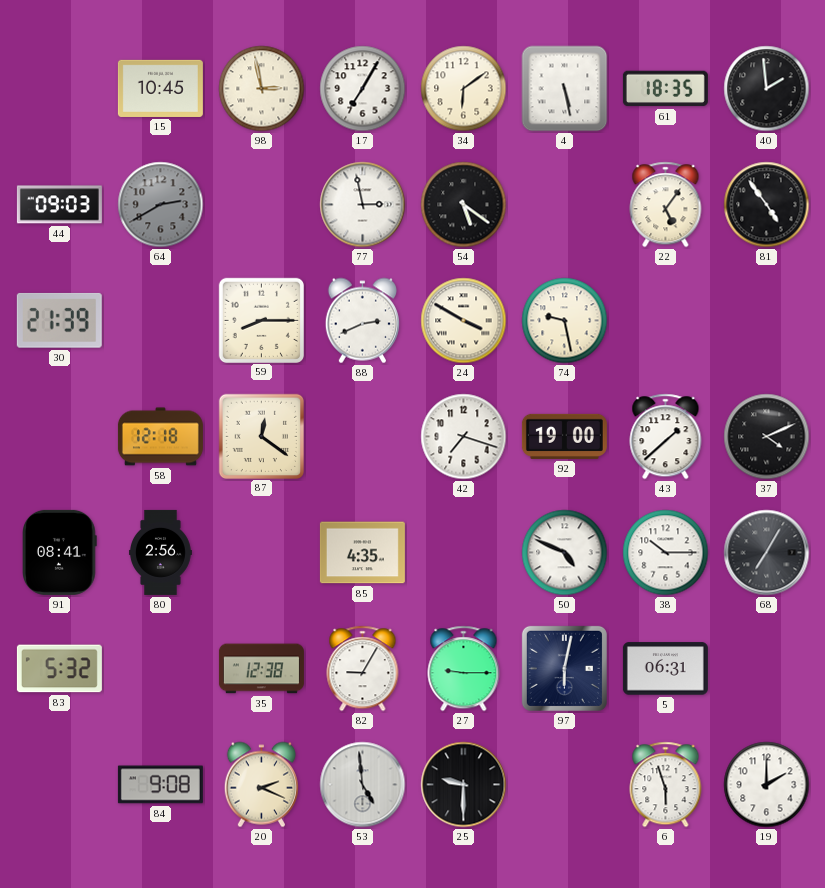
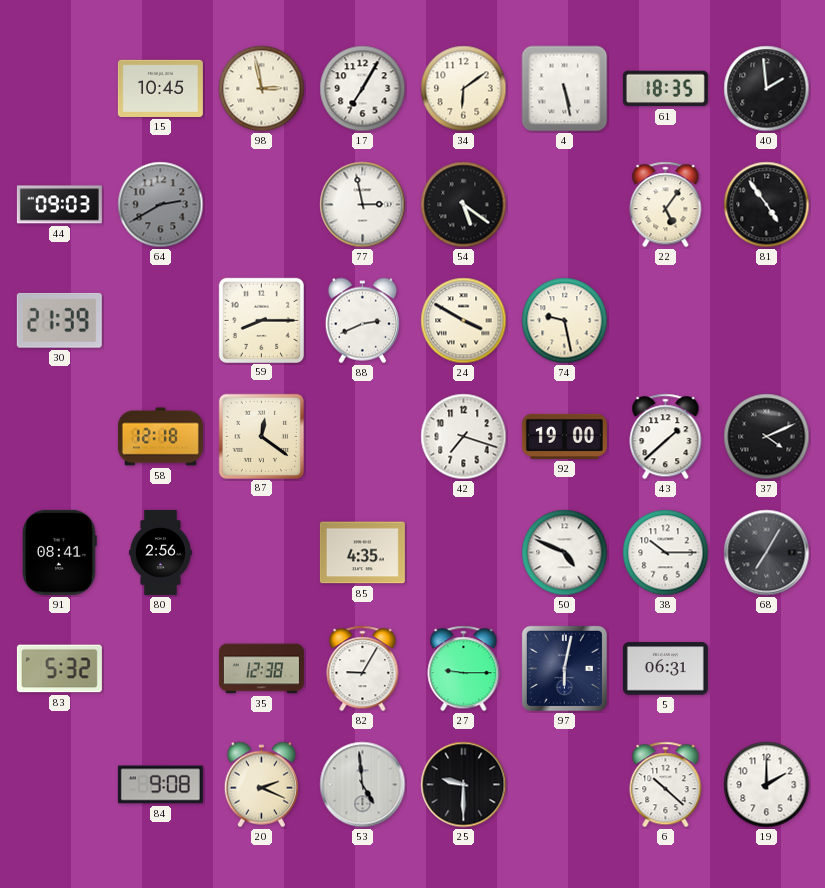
6: 5:57 -> 10:22 (666, 785)
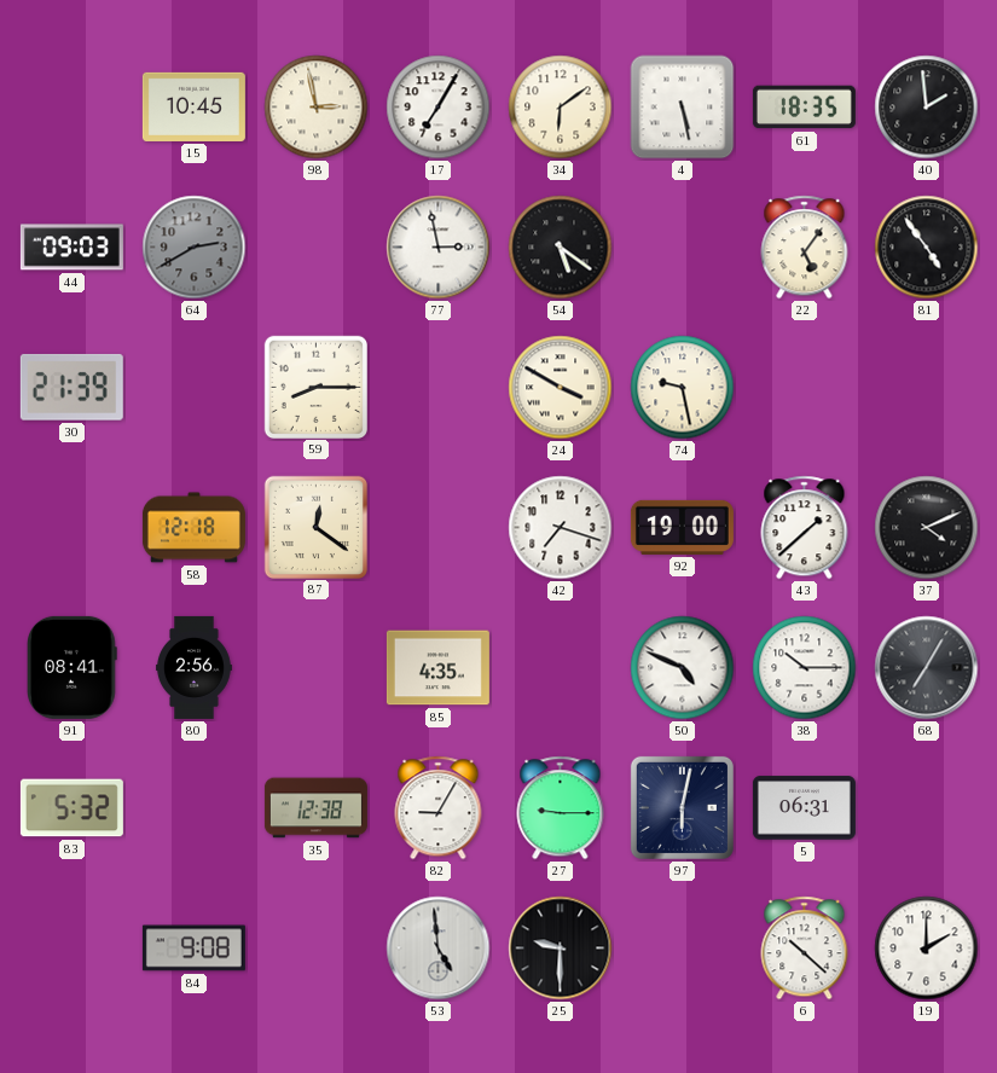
88: 2:41 -> none (362, 321)
20: 2:19 -> none (261, 785)
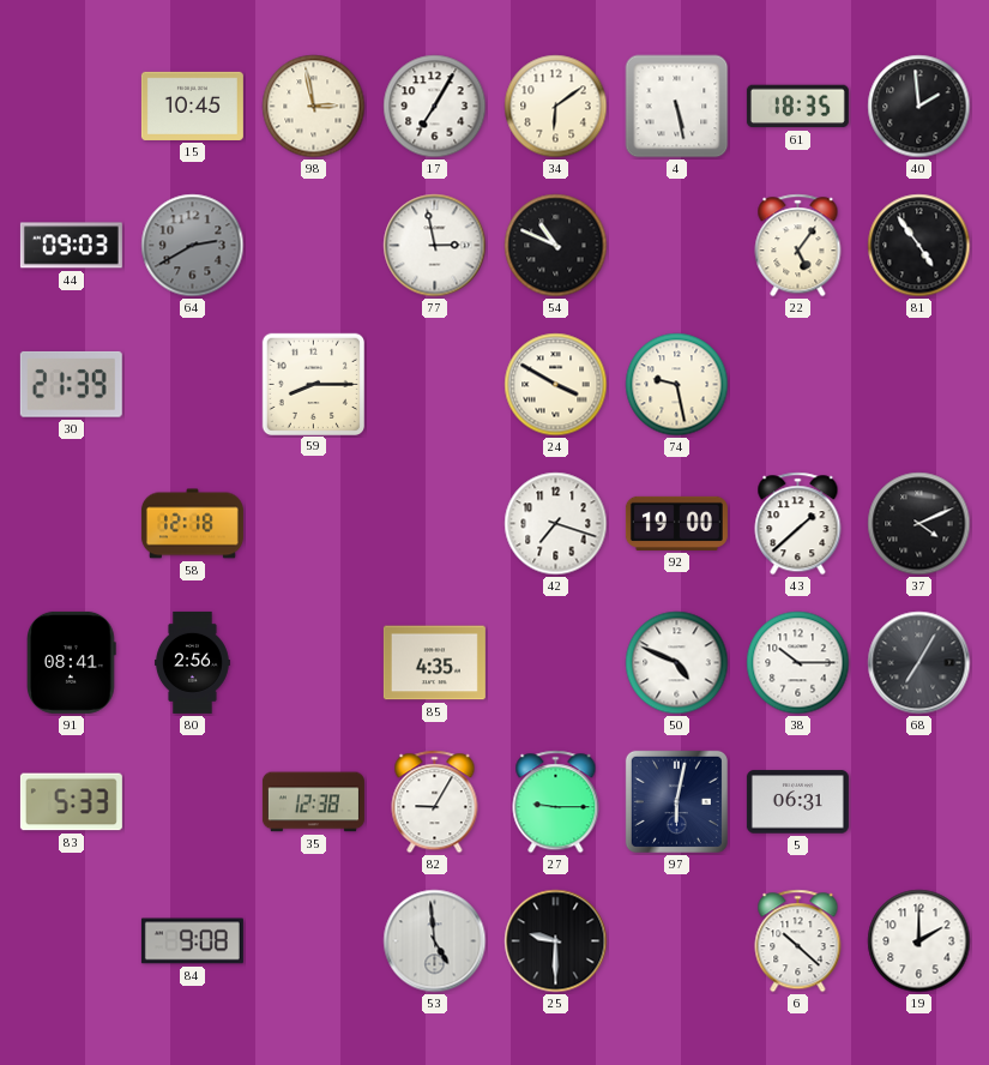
54: 5:21 -> 10:49 (556, 246)
87: 12:21 -> none (315, 527)
83: 5:32 -> 5:33 (71, 802)
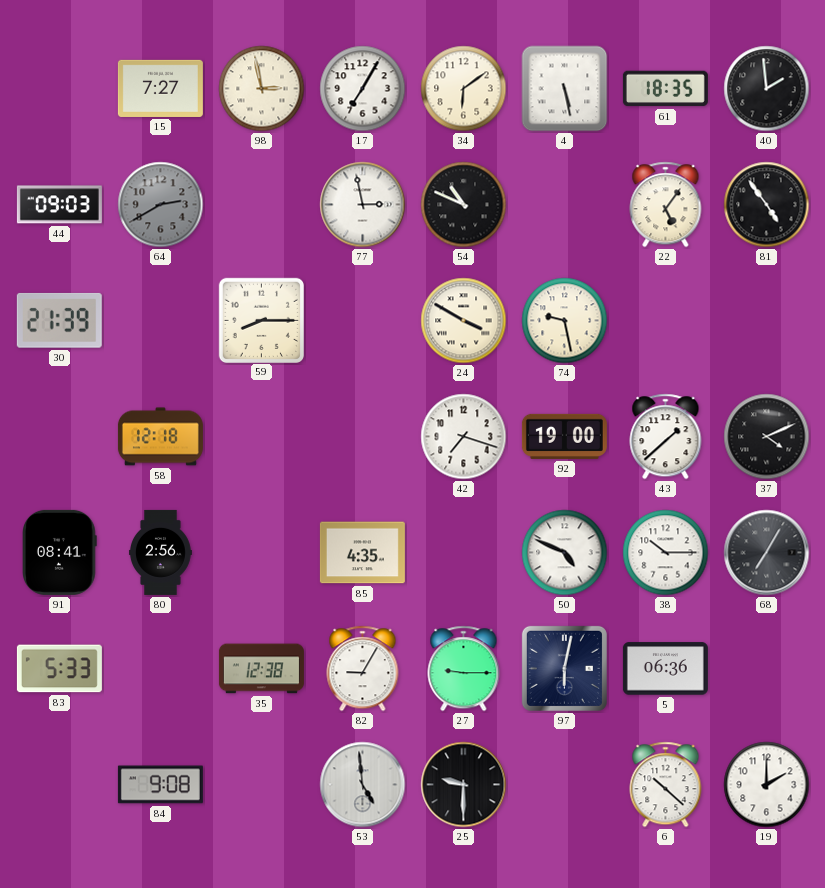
15: 10:45 -> 7:27 (160, 88)
5: 06:31 -> 06:36 (665, 669)
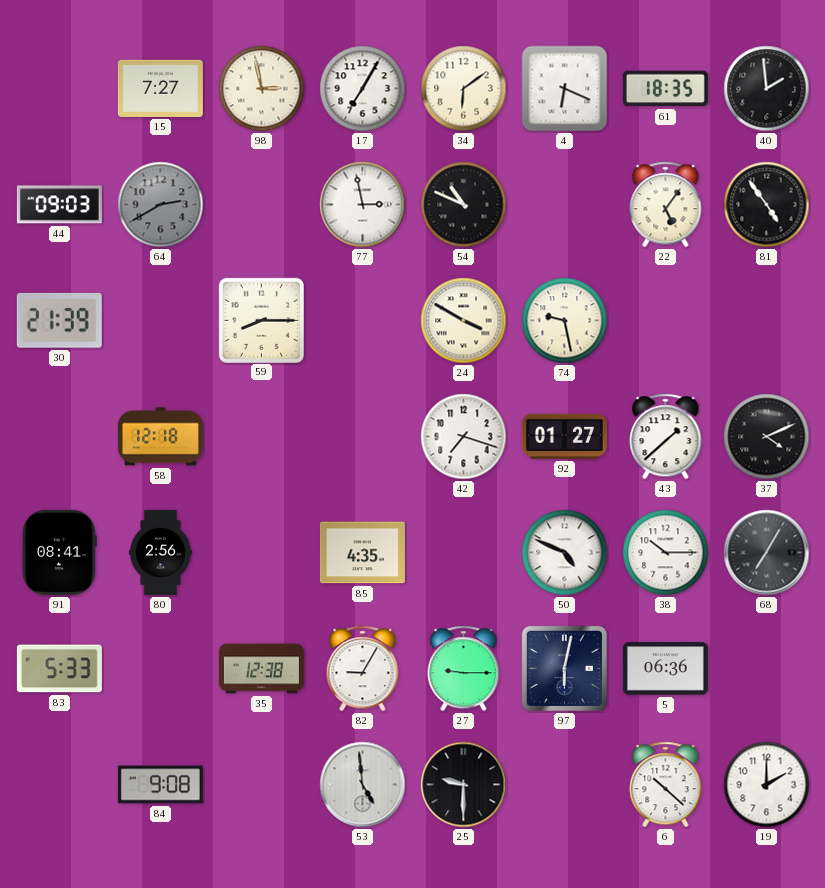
4: 5:28 -> 6:19 (565, 89)
92: 19:00 -> 01:27 (564, 436)
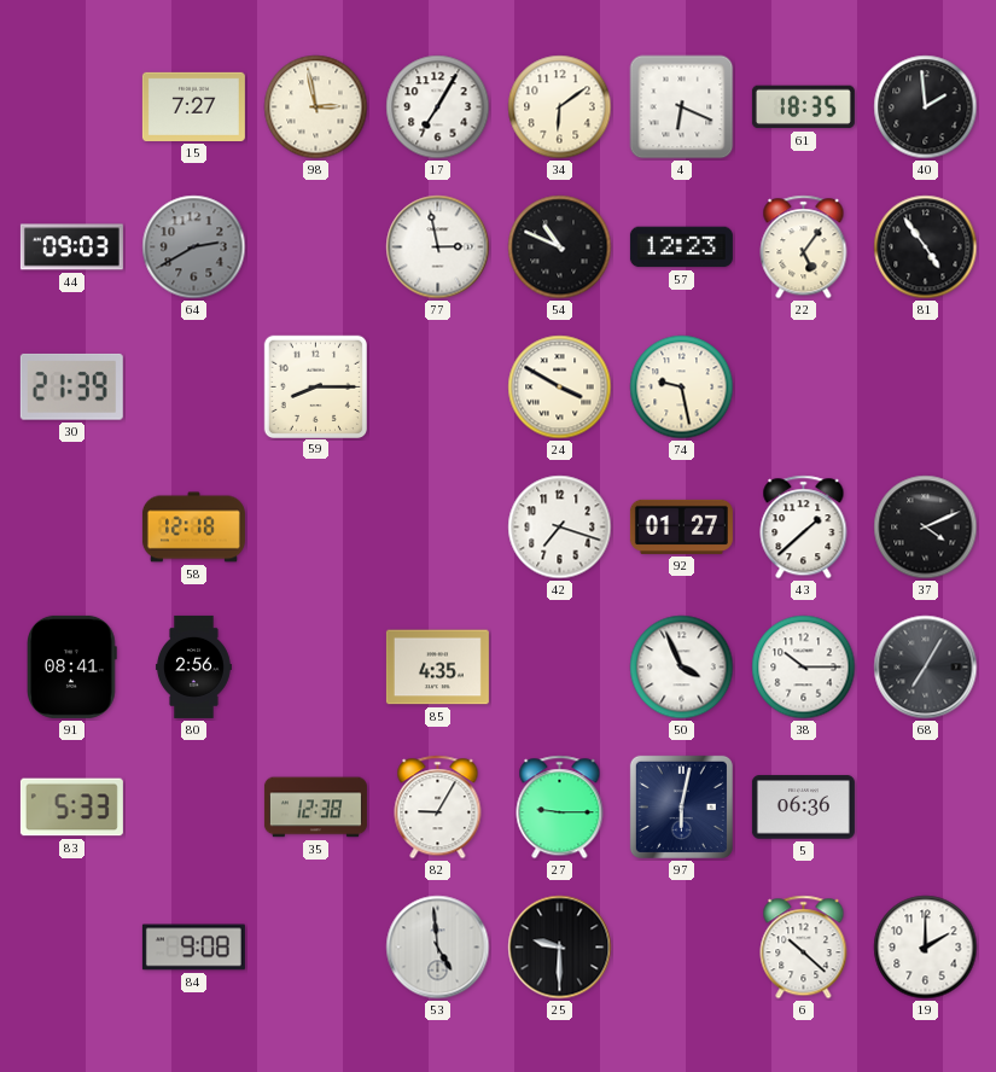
57: none -> 12:23 (681, 247)
50: 4:49 -> 3:56 (682, 668)
